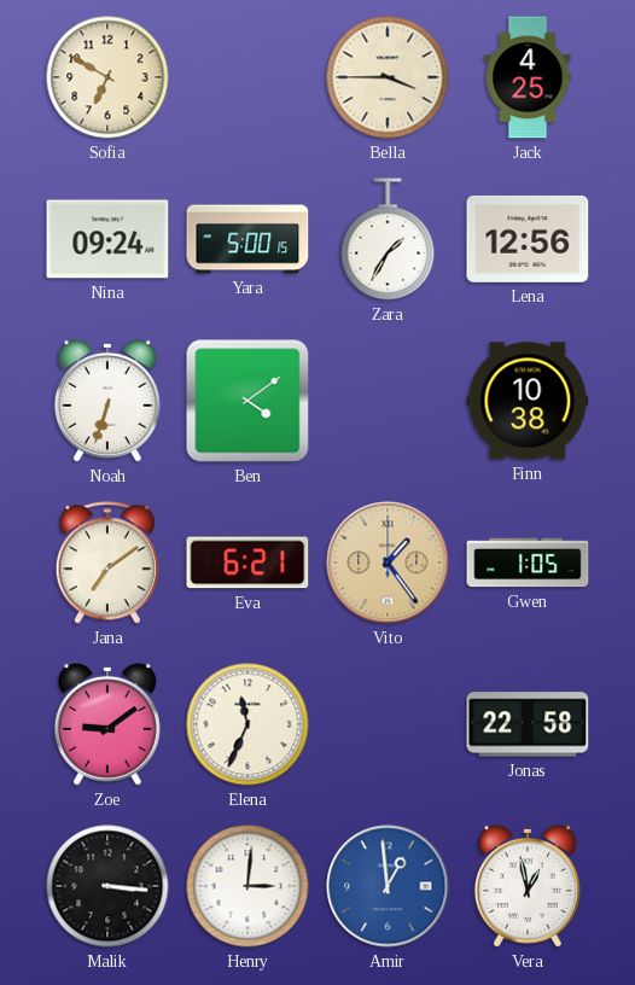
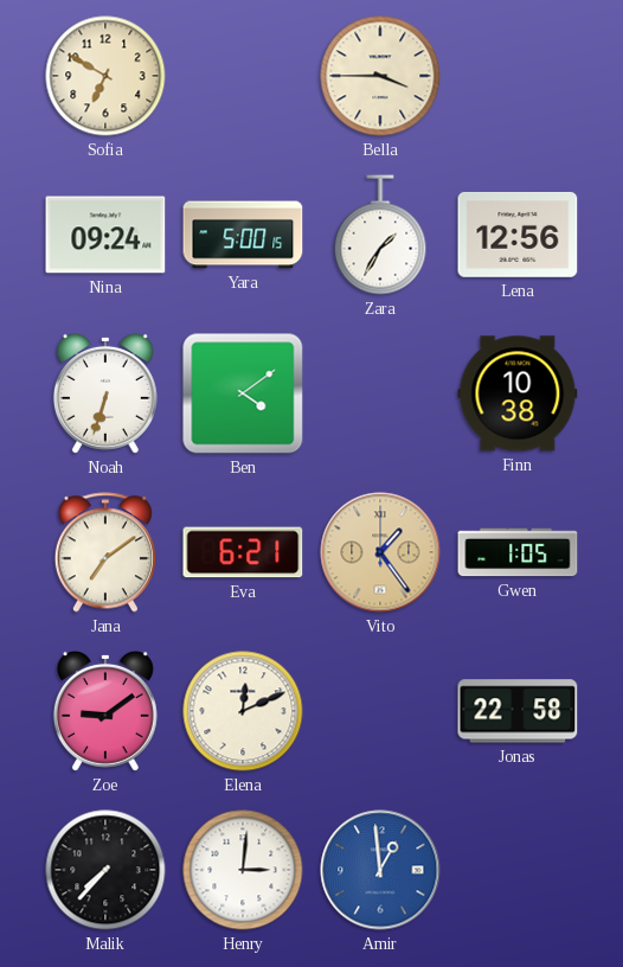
Jack: 4:25 -> none (528, 77)
Elena: 11:34 -> 12:11 (243, 711)
Malik: 3:16 -> 7:37 (105, 870)
Vera: 12:58 -> none (528, 886)
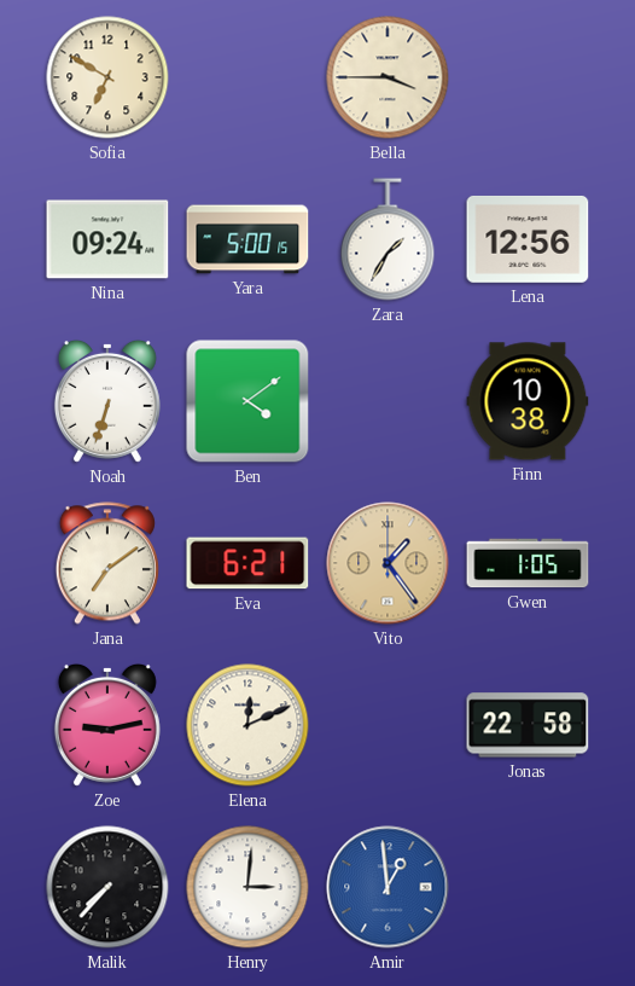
Zoe: 9:09 -> 9:13 (107, 725)
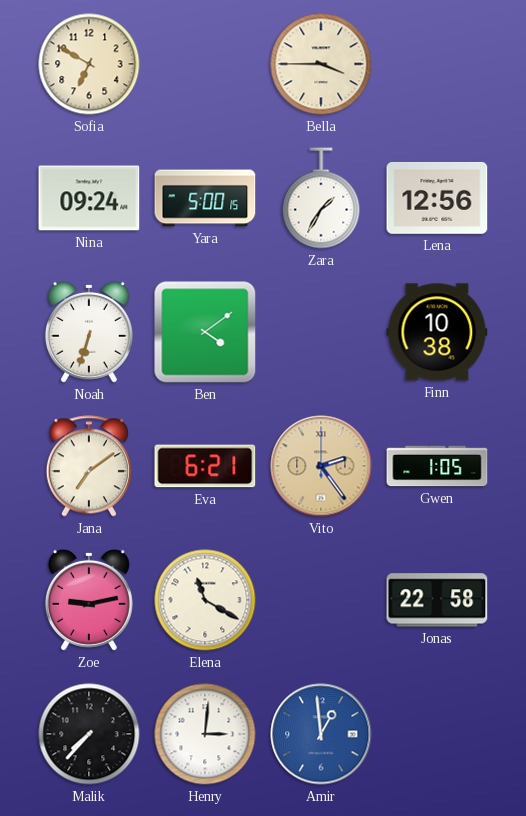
Vito: 1:24 -> 2:24 (321, 466)
Elena: 12:11 -> 11:20 (205, 600)
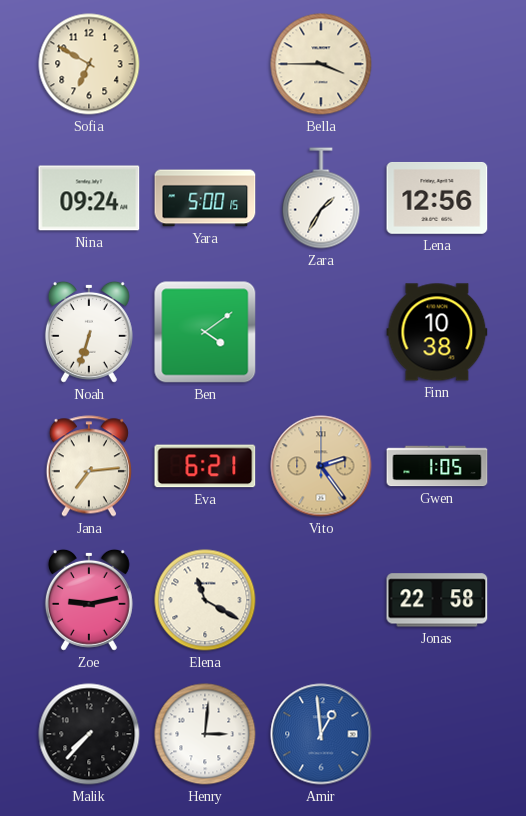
Jana: 7:09 -> 7:14 (89, 466)
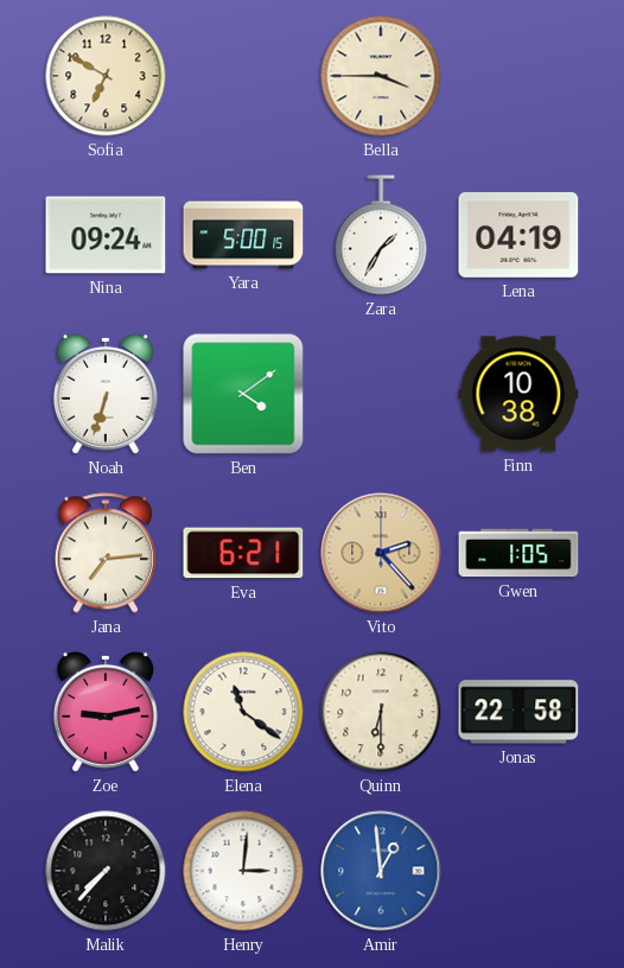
Lena: 12:56 -> 04:19 (518, 235)
Vito: 2:24 -> 2:23 (381, 553)
Elena: 11:20 -> 11:21 (243, 712)
Quinn: none -> 6:30 (381, 712)
